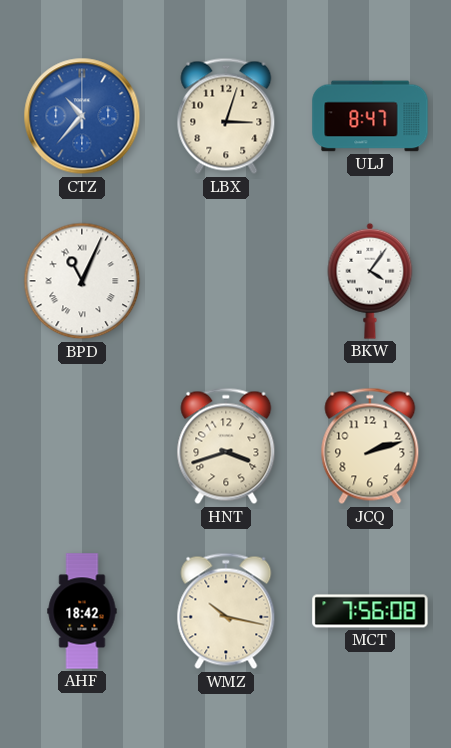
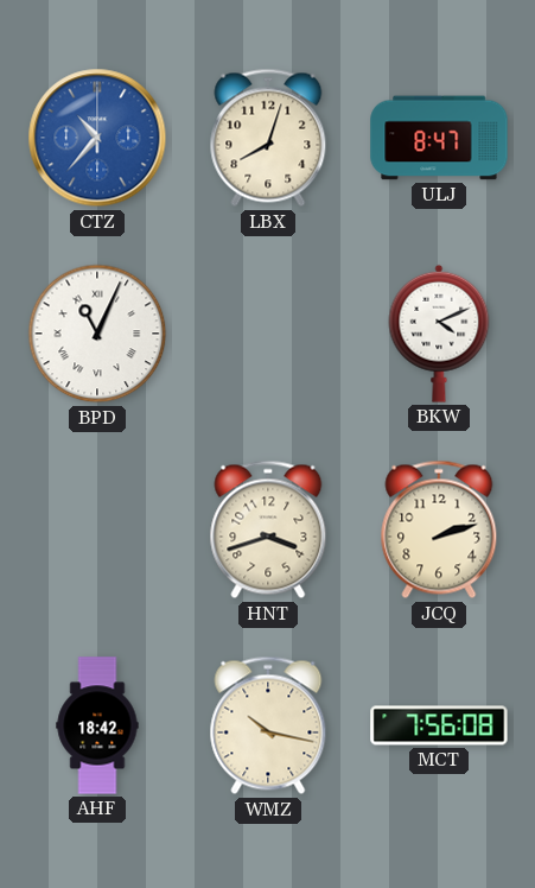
LBX: 3:03 -> 8:03 (268, 138)
BKW: 4:06 -> 4:11 (439, 334)
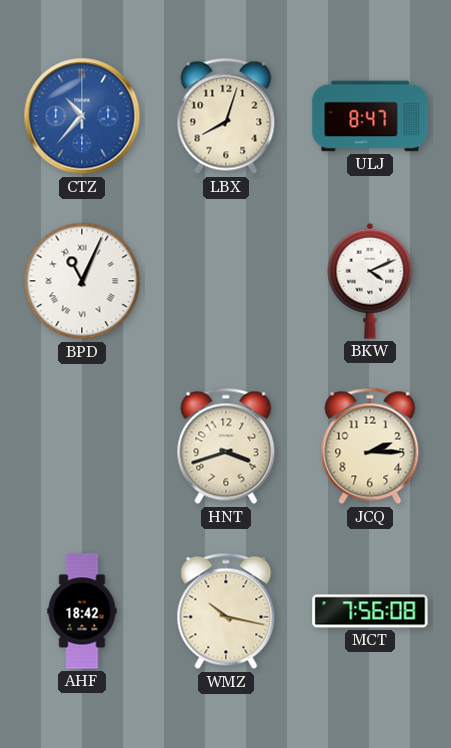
JCQ: 2:12 -> 2:15 (370, 446)
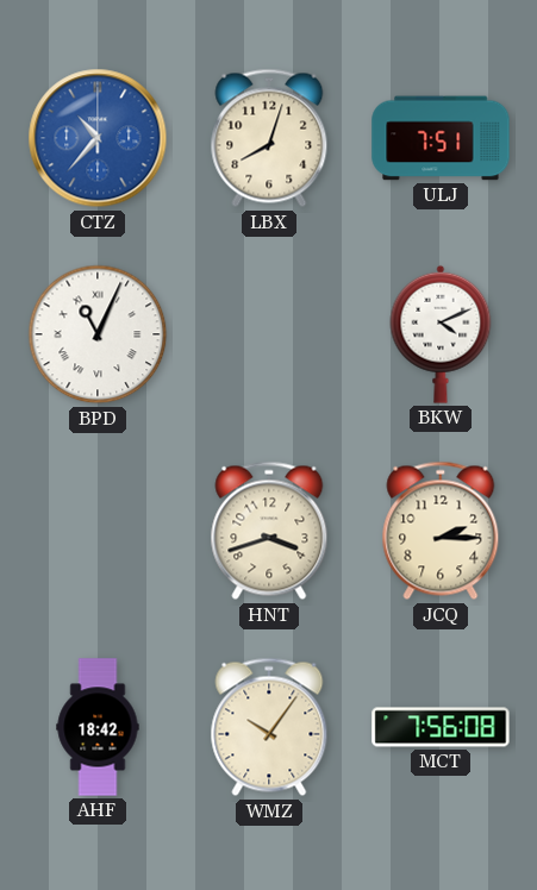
ULJ: 8:47 -> 7:51 (441, 138)
WMZ: 10:17 -> 10:06 (269, 727)
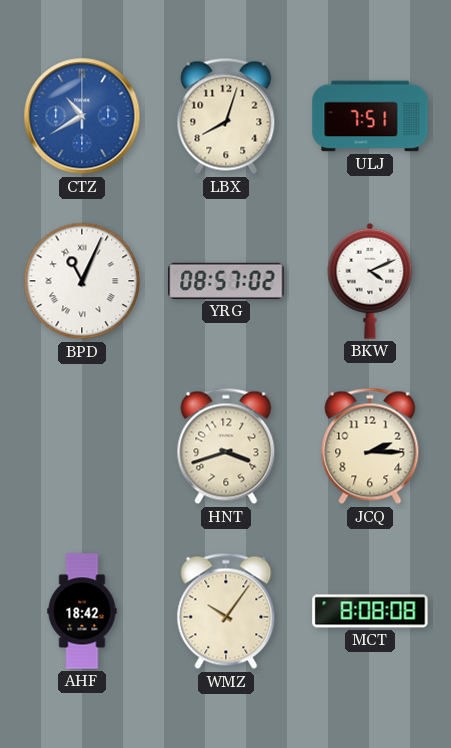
CTZ: 10:37 -> 10:40 (82, 116)
YRG: none -> 08:57 (226, 281)
MCT: 7:56 -> 8:08 (370, 611)
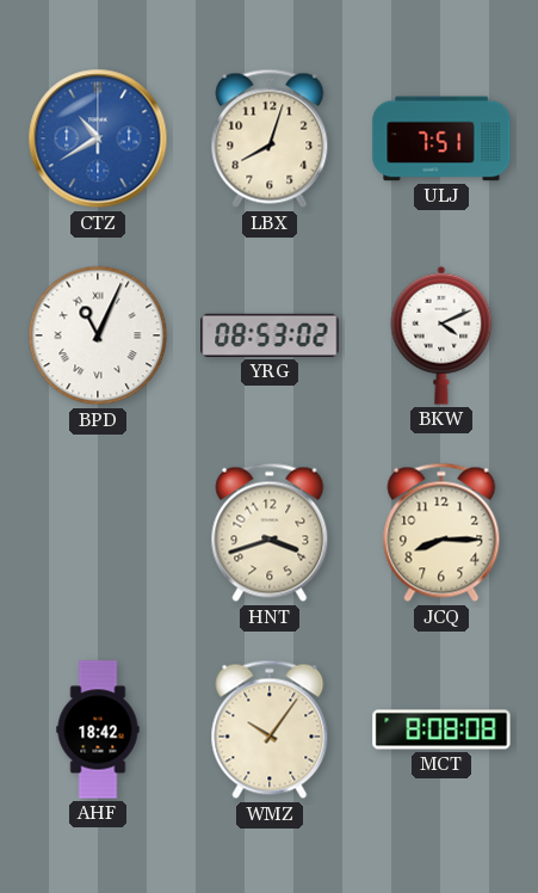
YRG: 08:57 -> 08:53 (270, 335)
JCQ: 2:15 -> 8:15 (441, 532)
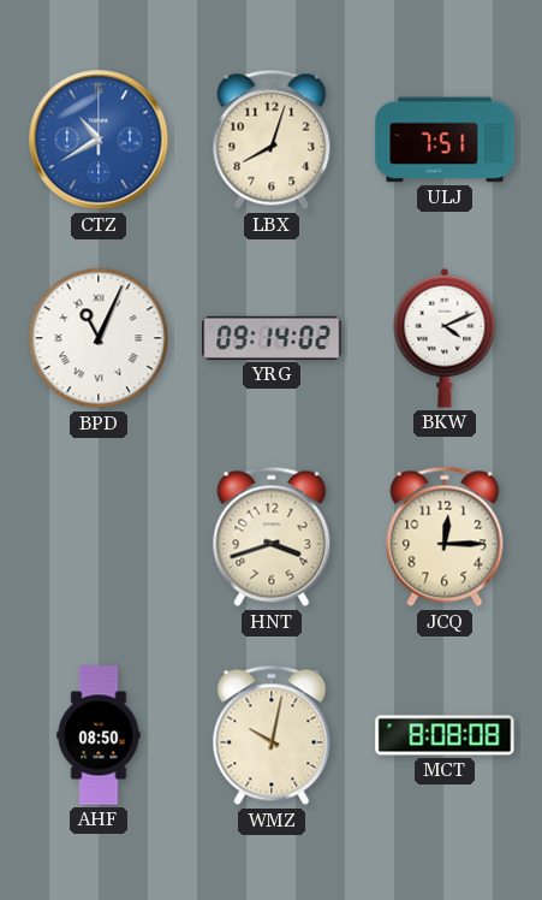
YRG: 08:53 -> 09:14 (272, 338)
JCQ: 8:15 -> 12:15 (445, 537)
AHF: 18:42 -> 08:50 (99, 735)
WMZ: 10:06 -> 10:02 (272, 735)
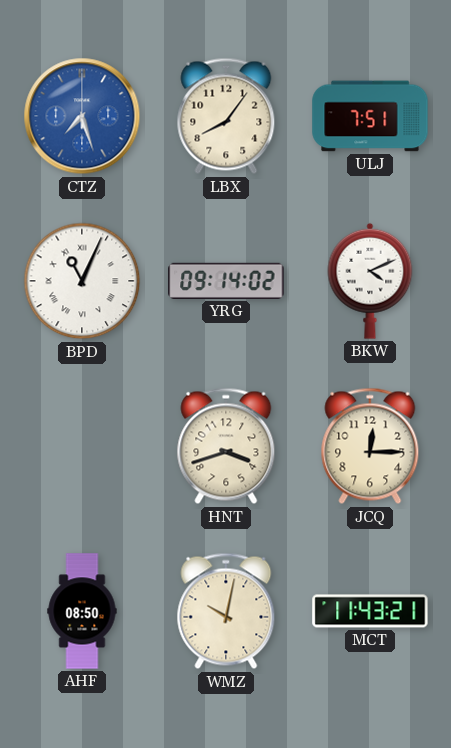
CTZ: 10:40 -> 7:27 (82, 116)
LBX: 8:03 -> 8:06 (226, 116)
MCT: 8:08 -> 11:43 (370, 611)
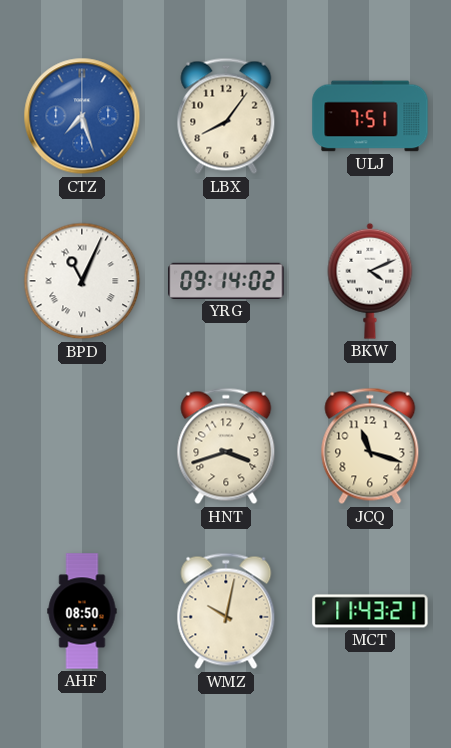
JCQ: 12:15 -> 11:18 (370, 446)
